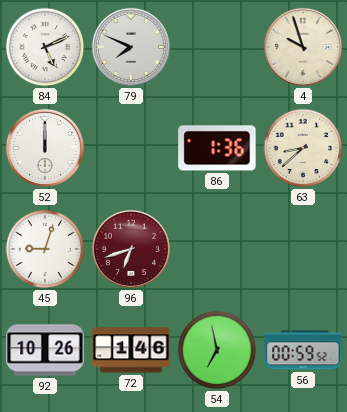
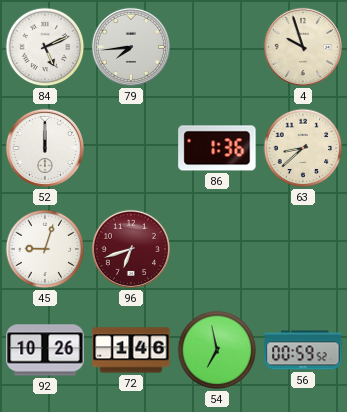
79: 7:49 -> 7:44 (131, 47)
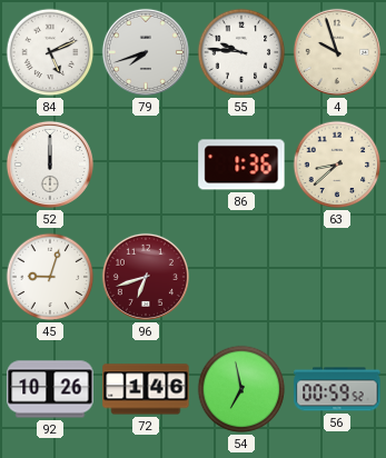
79: 7:44 -> 7:42 (146, 52)
55: none -> 9:46 (241, 52)
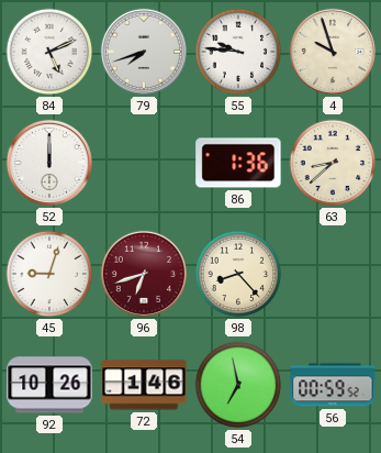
98: none -> 8:23 (238, 274)
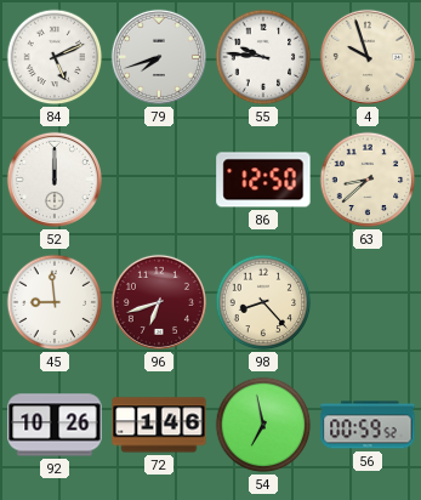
86: 1:36 -> 12:50 (263, 180)
45: 9:03 -> 8:59 (55, 302)
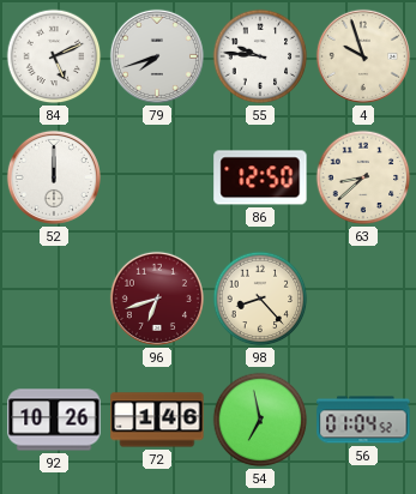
45: 8:59 -> none (55, 302)
56: 00:59 -> 01:04 (363, 420)
